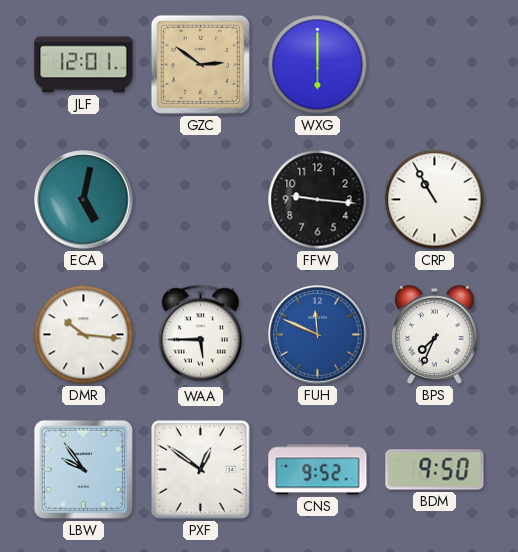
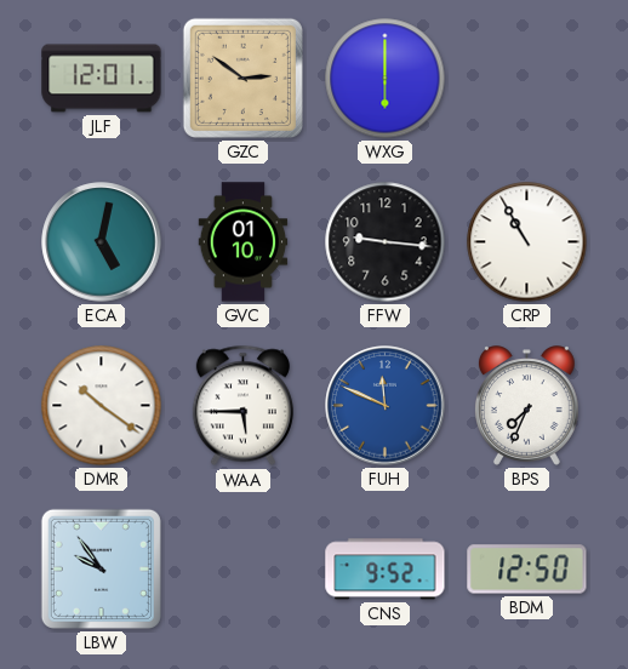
GVC: none -> 01:10 (244, 242)
DMR: 10:16 -> 10:21 (102, 406)
PXF: 12:51 -> none (201, 470)
BDM: 9:50 -> 12:50 (527, 570)
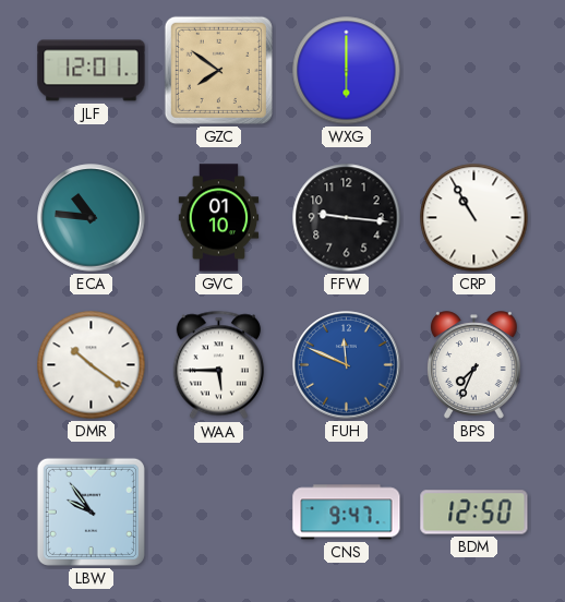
GZC: 2:51 -> 7:51 (218, 70)
ECA: 5:02 -> 10:46 (92, 218)
CNS: 9:52 -> 9:47 (347, 513)
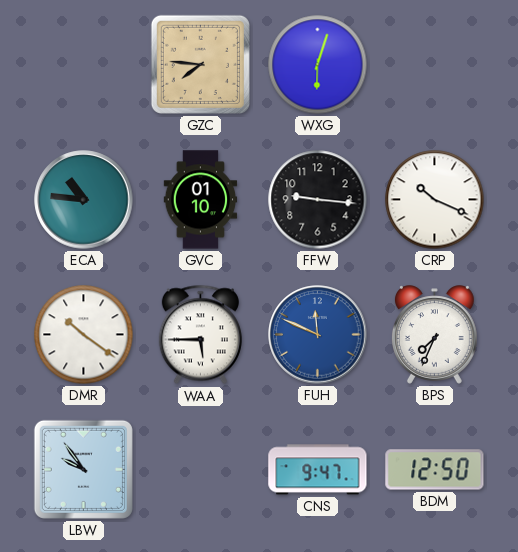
JLF: 12:01 -> none (92, 71)
GZC: 7:51 -> 7:46 (200, 64)
WXG: 6:00 -> 6:03 (318, 65)
CRP: 10:55 -> 10:19 (435, 200)
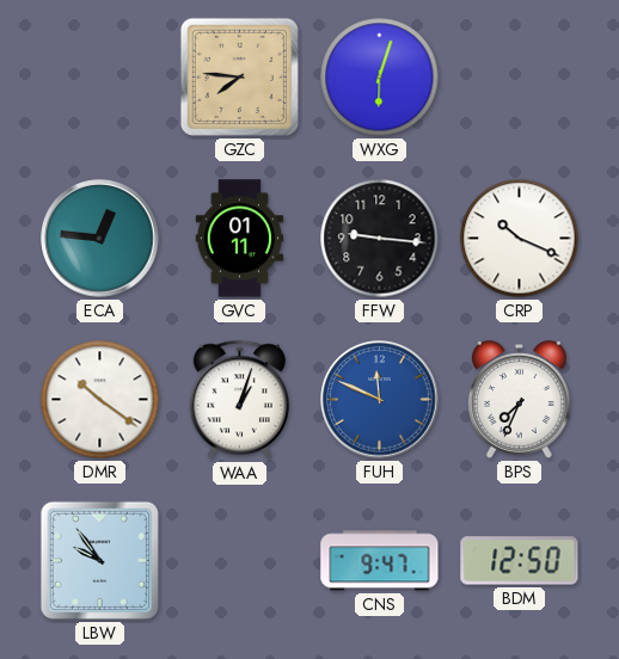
ECA: 10:46 -> 12:46 (100, 239)
GVC: 01:10 -> 01:11 (240, 239)
WAA: 5:45 -> 1:03 (239, 400)
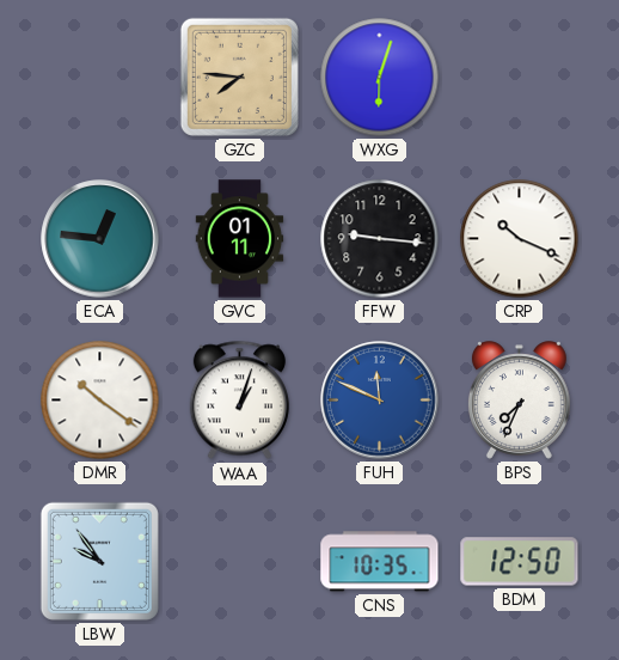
CNS: 9:47 -> 10:35 (380, 562)
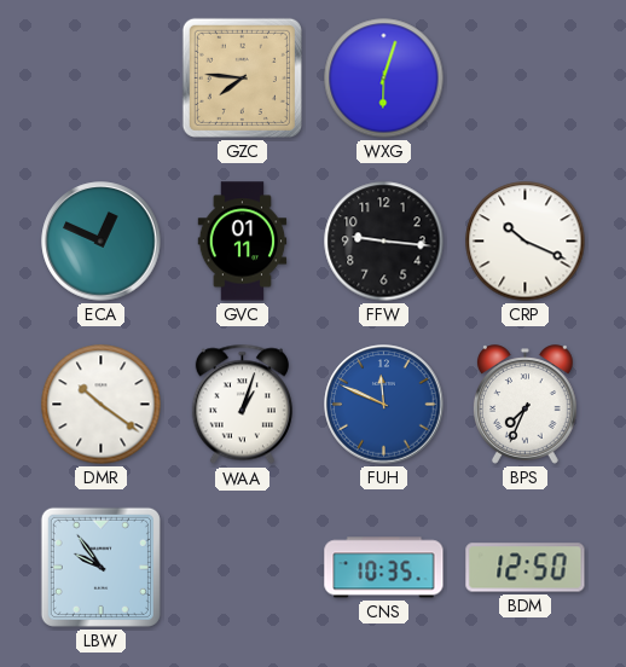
ECA: 12:46 -> 12:49 (102, 242)
